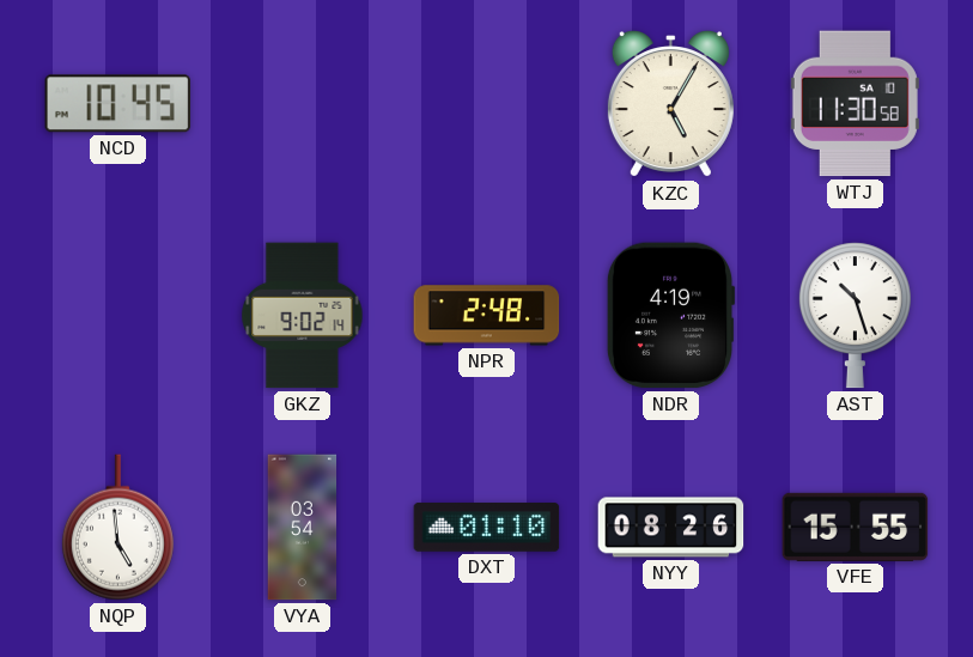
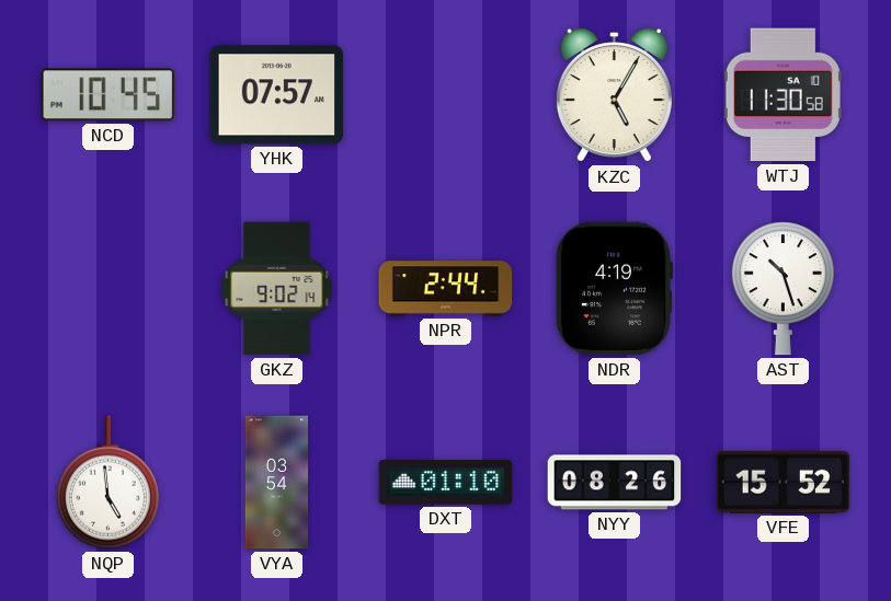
YHK: none -> 07:57 (277, 95)
NPR: 2:48 -> 2:44 (446, 289)
VFE: 15:55 -> 15:52 (784, 482)
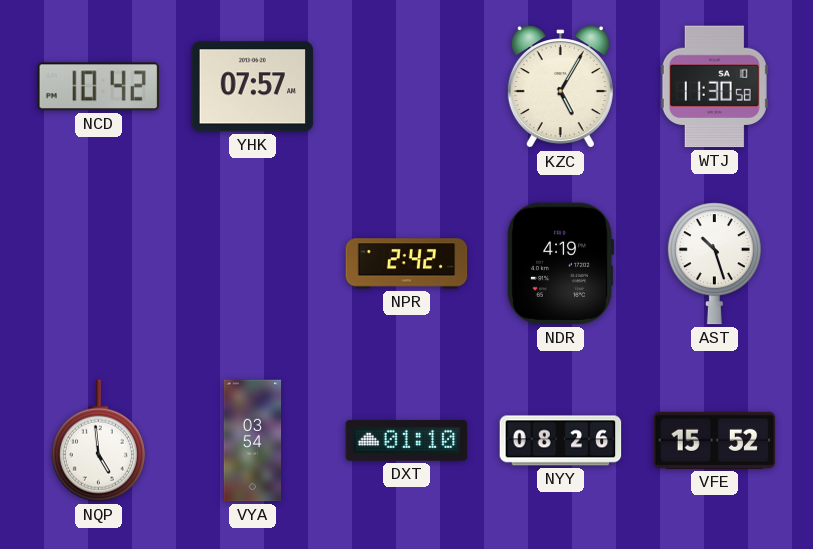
NCD: 10:45 -> 10:42 (98, 87)
GKZ: 9:02 -> none (277, 289)
NPR: 2:44 -> 2:42 (407, 264)
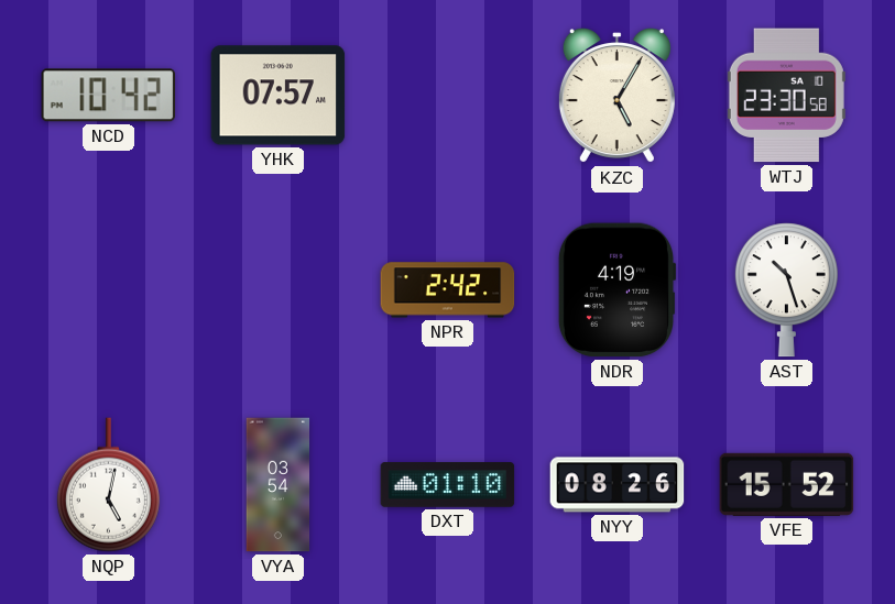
WTJ: 11:30 -> 23:30 (786, 96)
NQP: 4:59 -> 5:02 (108, 485)
